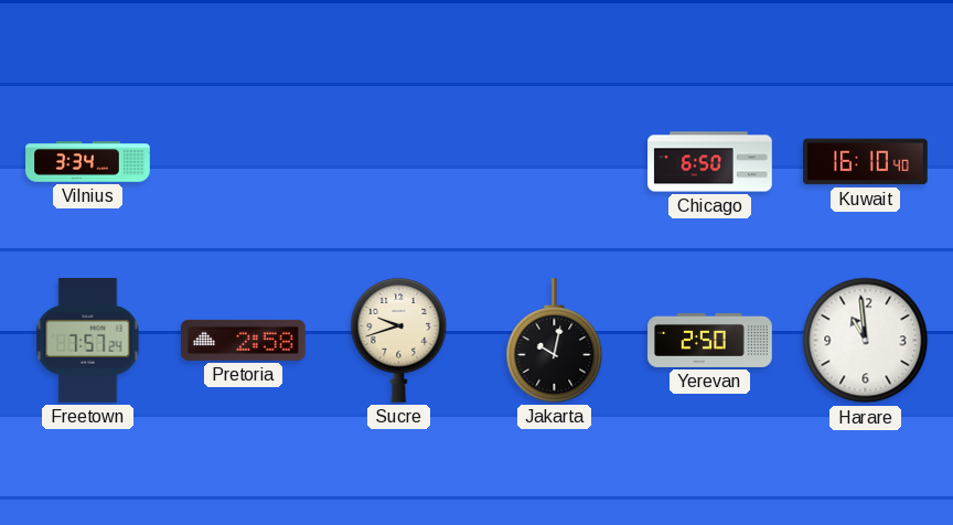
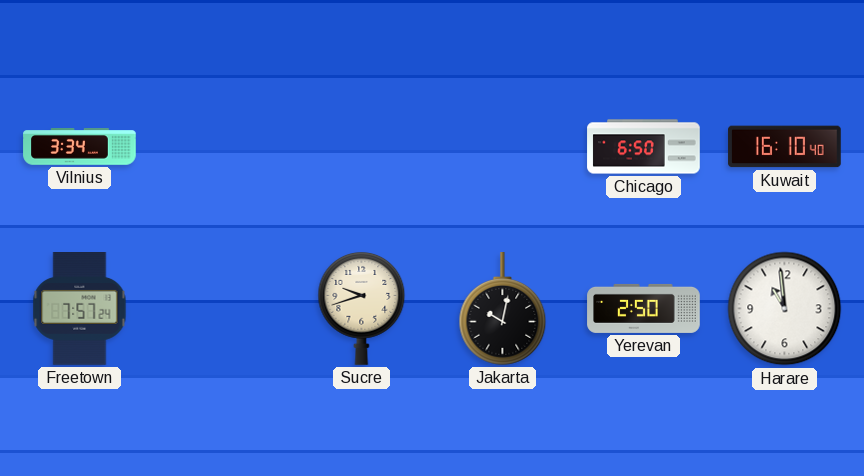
Pretoria: 2:58 -> none (244, 340)
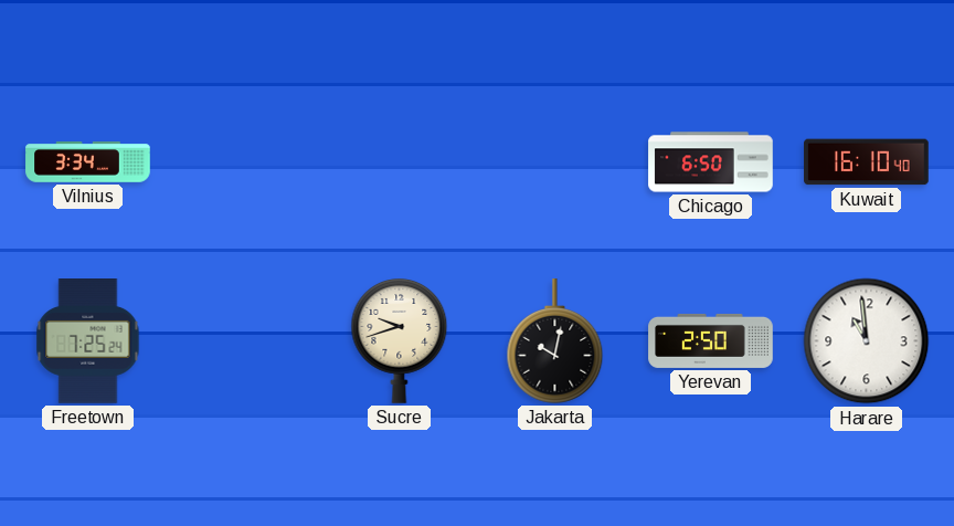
Freetown: 7:57 -> 7:25 (88, 341)
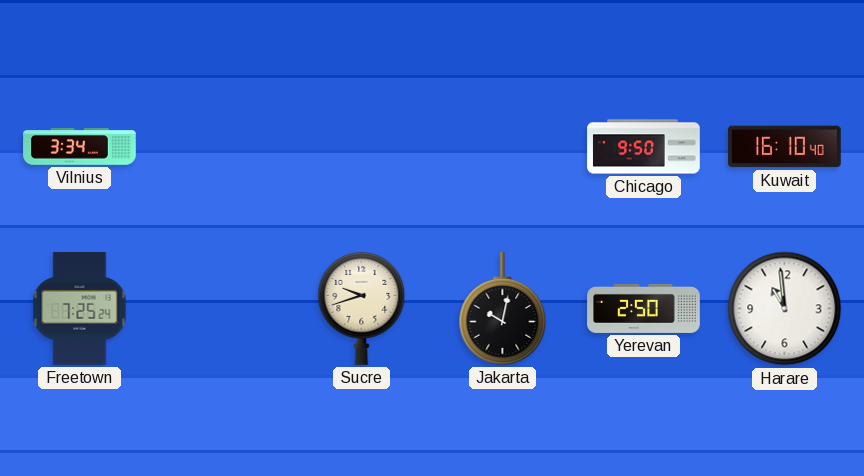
Chicago: 6:50 -> 9:50 (644, 147)
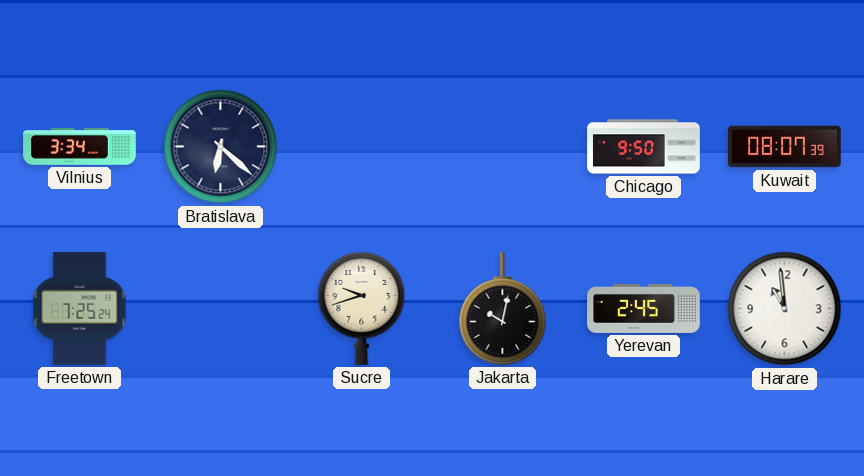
Bratislava: none -> 6:22 (221, 147)
Kuwait: 16:10 -> 08:07 (785, 147)
Yerevan: 2:50 -> 2:45 (644, 308)
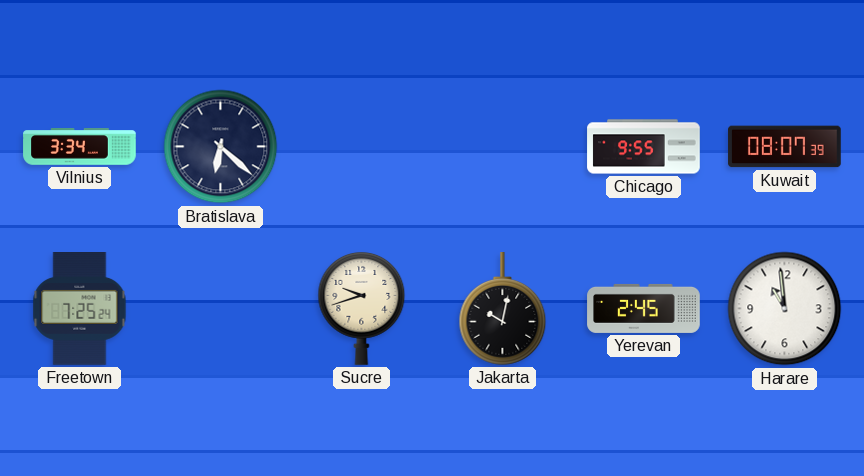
Chicago: 9:50 -> 9:55 (644, 147)
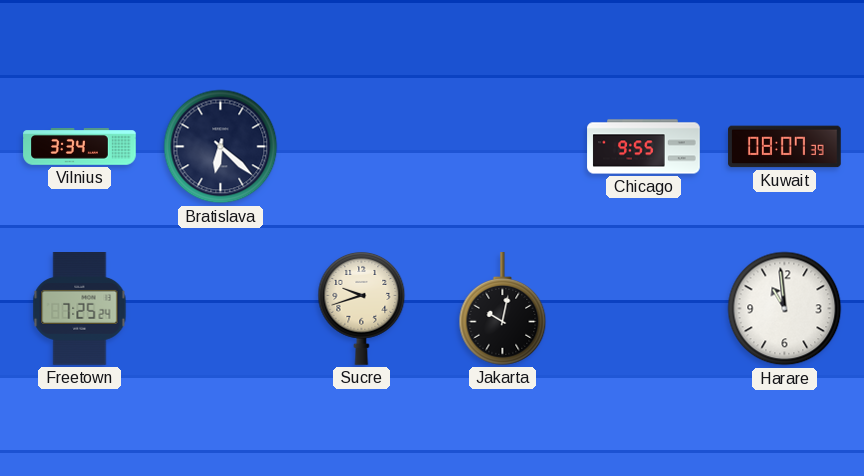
Yerevan: 2:45 -> none (644, 308)
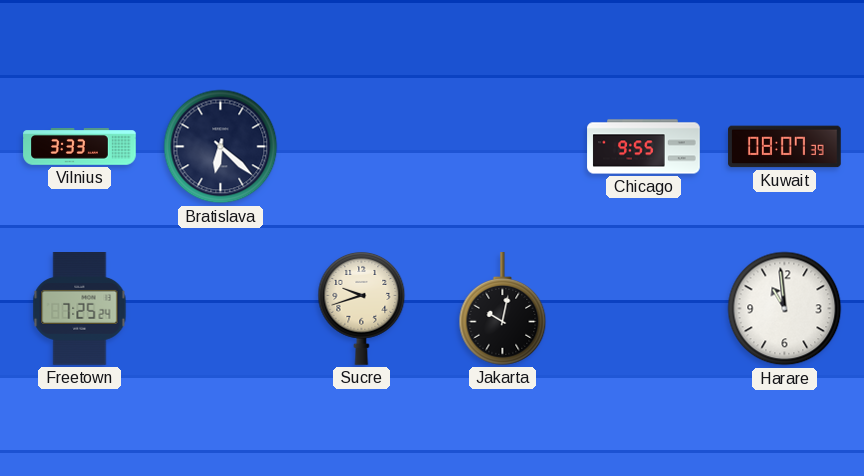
Vilnius: 3:34 -> 3:33 (80, 147)
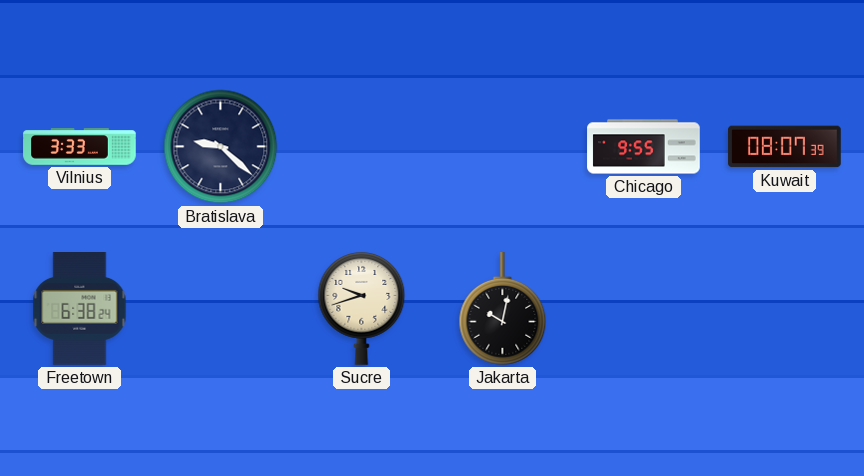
Bratislava: 6:22 -> 9:22 (221, 147)
Freetown: 7:25 -> 6:38 (80, 309)
Harare: 10:59 -> none (785, 309)
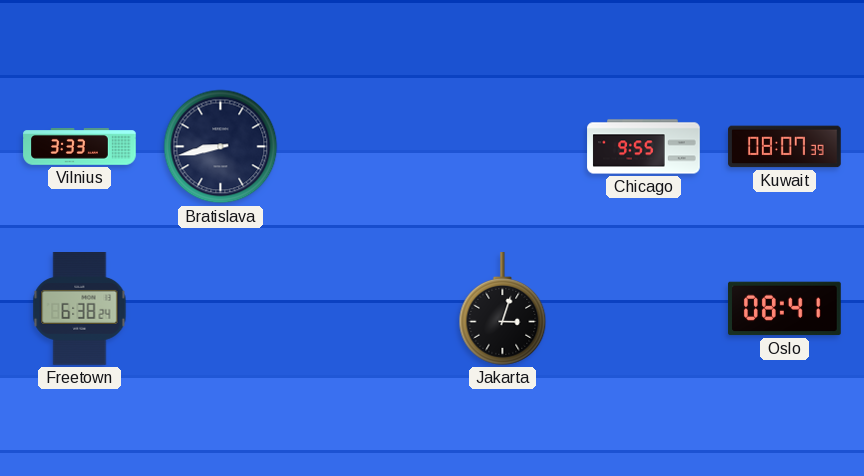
Bratislava: 9:22 -> 8:43 (221, 147)
Sucre: 9:42 -> none (362, 309)
Jakarta: 10:02 -> 3:03 (503, 309)
Oslo: none -> 08:41 (785, 309)
